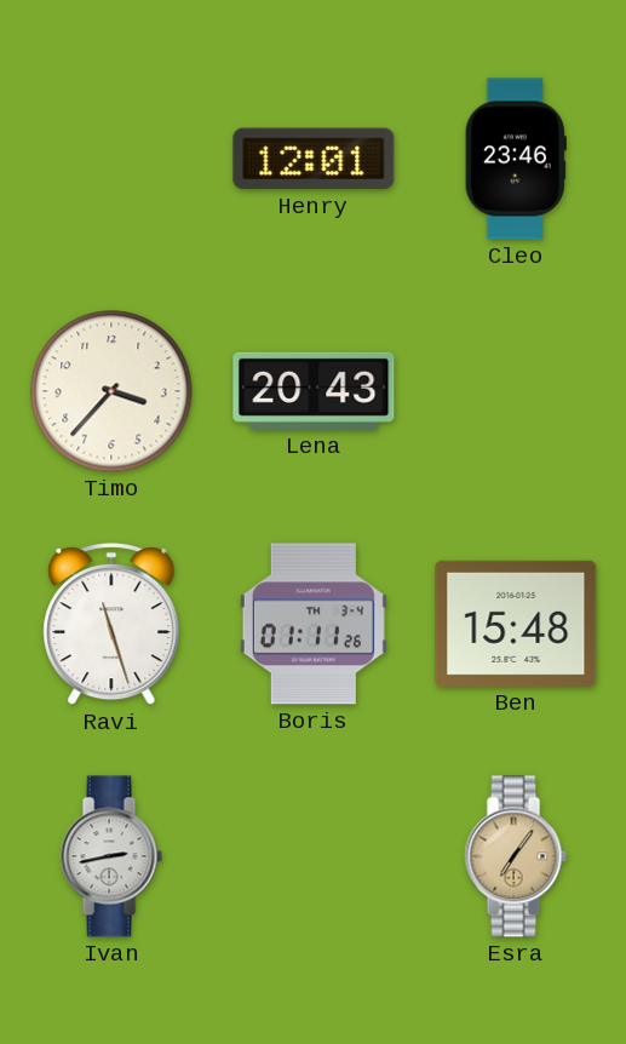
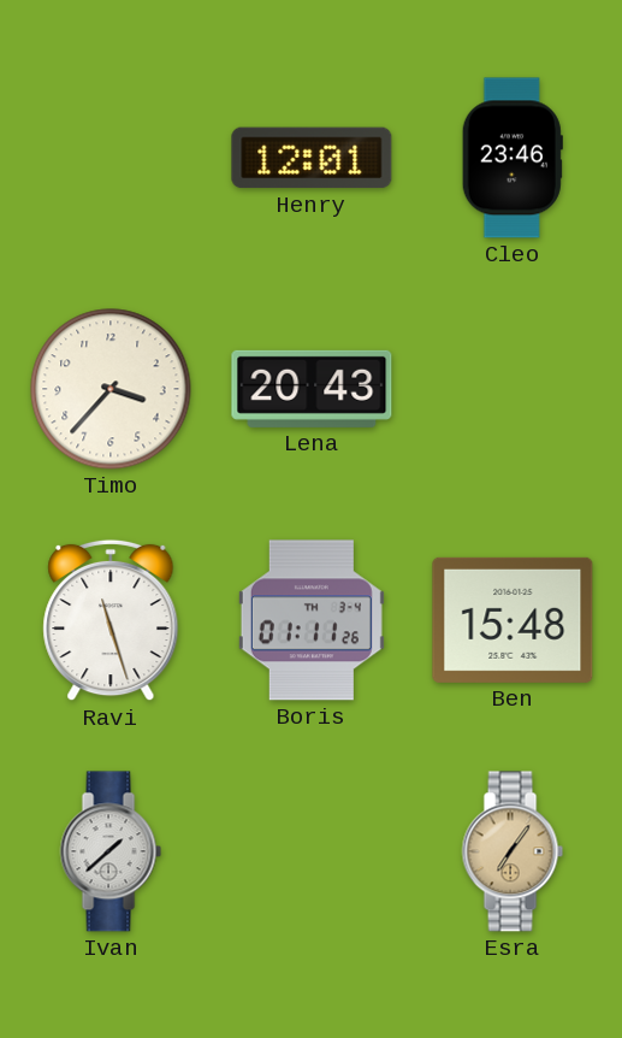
Ivan: 2:43 -> 1:38 (111, 851)
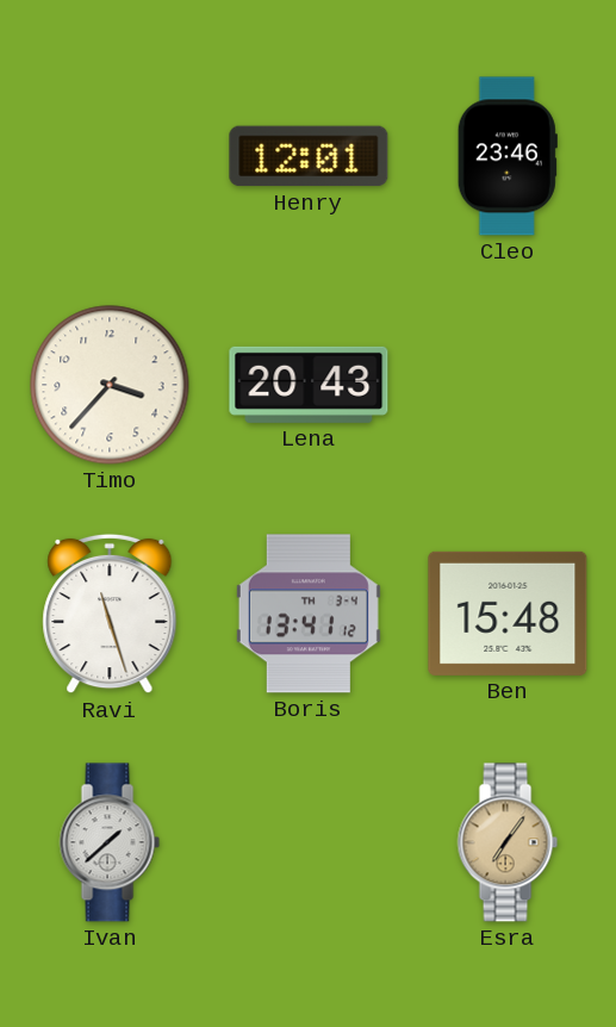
Boris: 01:11 -> 13:41 (309, 614)
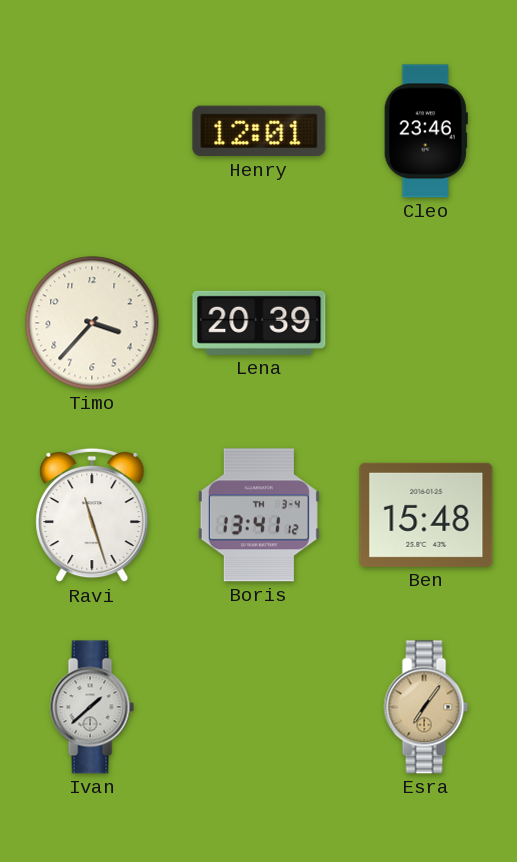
Lena: 20:43 -> 20:39 (259, 323)
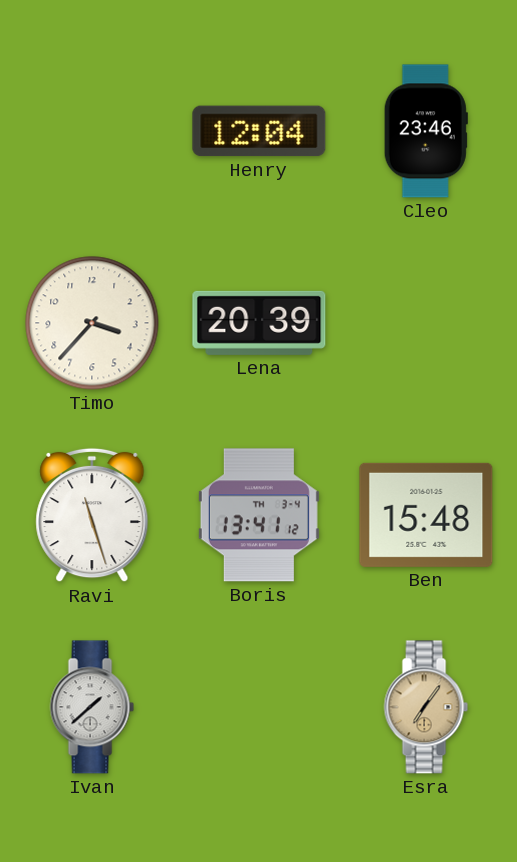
Henry: 12:01 -> 12:04 (259, 131)
